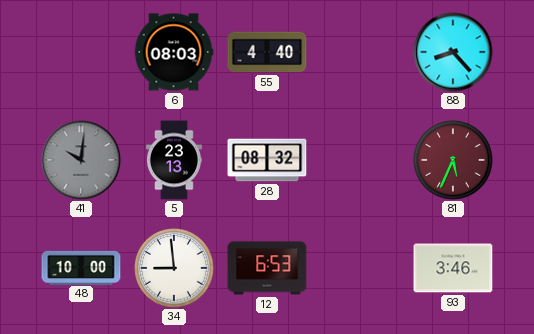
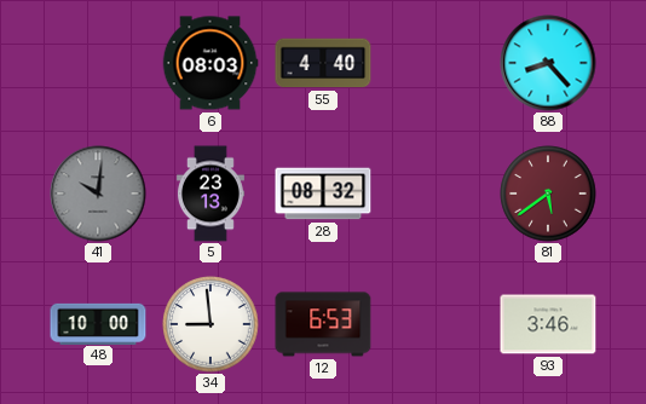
81: 5:34 -> 5:39 (548, 194)
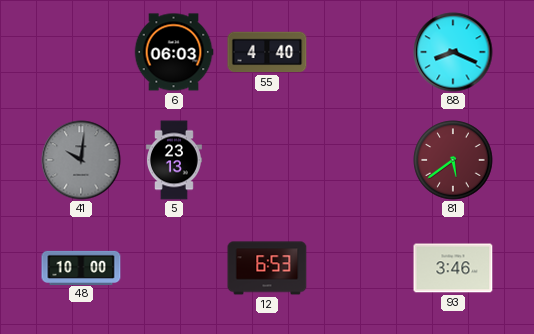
6: 08:03 -> 06:03 (174, 52)
88: 8:23 -> 8:19 (453, 52)
28: 08:32 -> none (323, 194)
34: 8:59 -> none (210, 324)
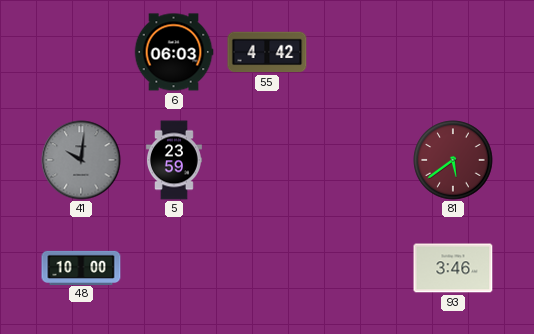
55: 4:40 -> 4:42 (267, 52)
88: 8:19 -> none (453, 52)
5: 23:13 -> 23:59 (174, 160)
12: 6:53 -> none (267, 268)
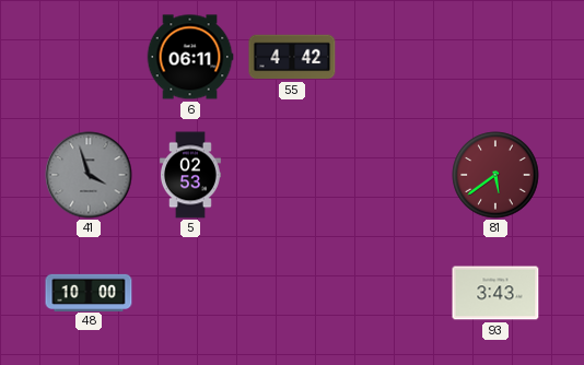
6: 06:03 -> 06:11 (190, 57)
41: 10:01 -> 3:57 (89, 175)
5: 23:59 -> 02:53 (190, 175)
93: 3:46 -> 3:43 (495, 293)
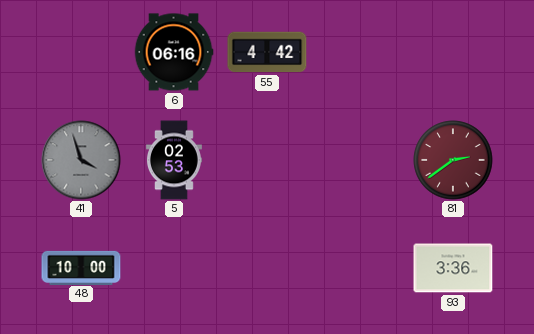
6: 06:11 -> 06:16 (174, 52)
81: 5:39 -> 2:39 (453, 160)
93: 3:43 -> 3:36 (453, 268)
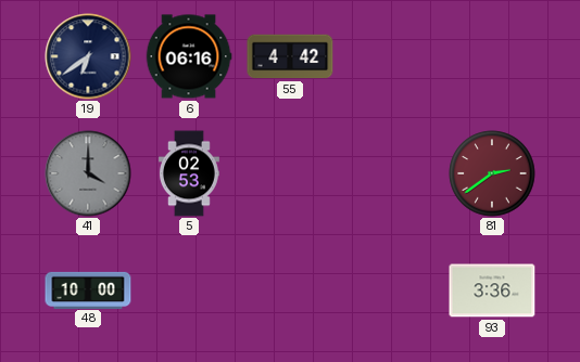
19: none -> 6:39 (88, 56)
41: 3:57 -> 4:00 (88, 173)
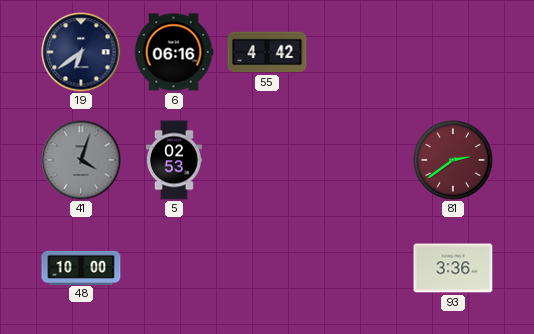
41: 4:00 -> 4:03 (81, 160)
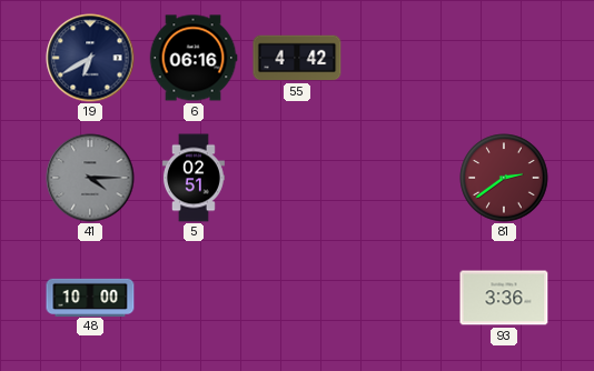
19: 6:39 -> 6:40 (90, 58)
41: 4:03 -> 4:15 (90, 178)
5: 02:53 -> 02:51 (194, 178)
